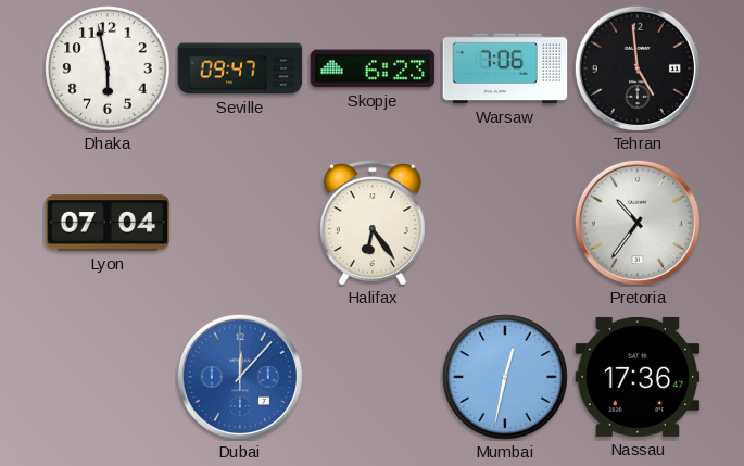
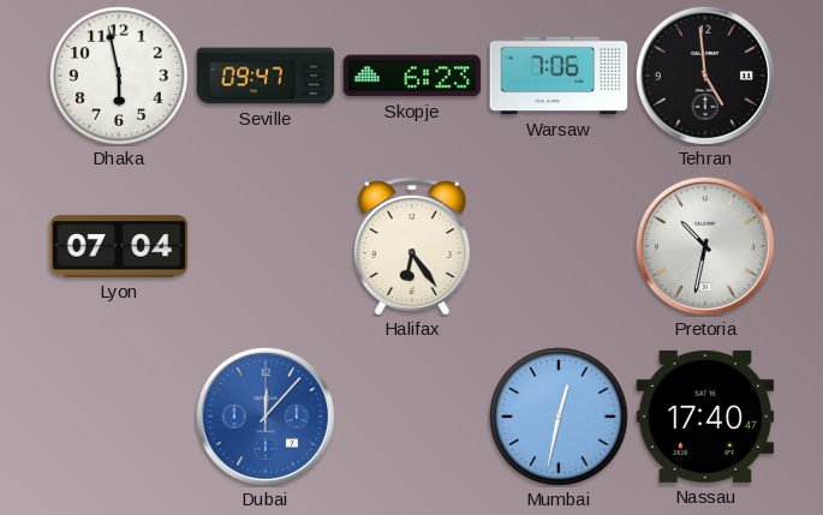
Pretoria: 10:36 -> 10:32 (705, 246)
Nassau: 17:36 -> 17:40 (705, 417)
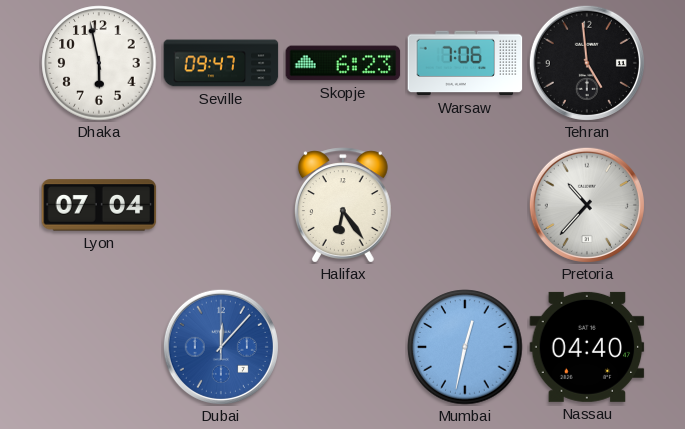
Pretoria: 10:32 -> 10:37 (587, 205)
Nassau: 17:40 -> 04:40 (587, 347)
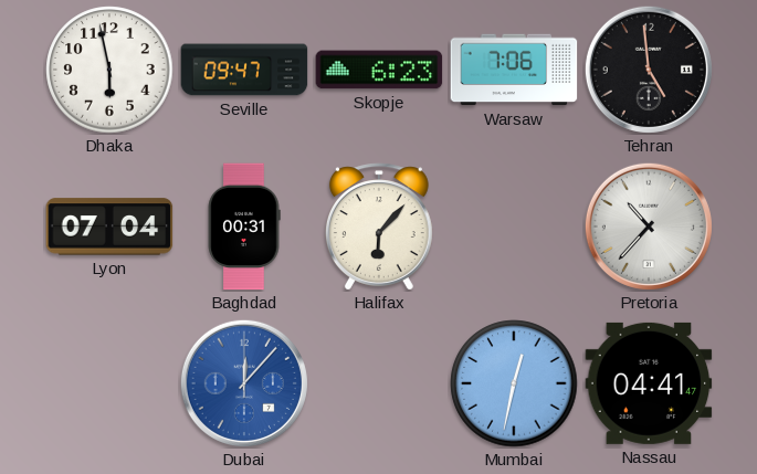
Baghdad: none -> 00:31 (244, 227)
Halifax: 6:24 -> 6:07 (379, 227)
Nassau: 04:40 -> 04:41 (649, 383)
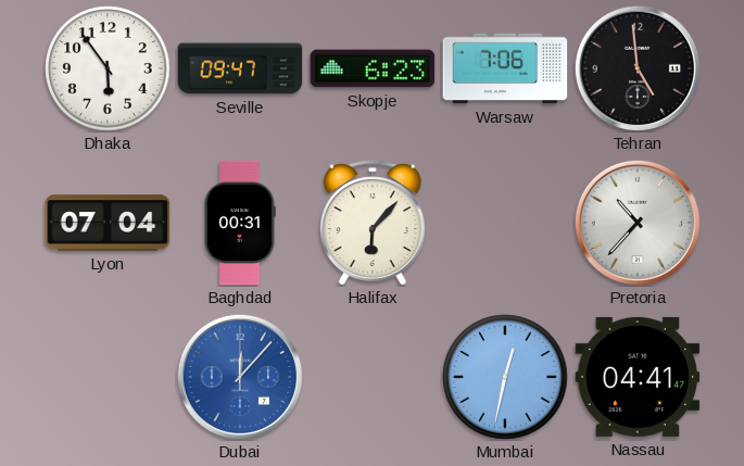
Dhaka: 5:58 -> 5:54 (108, 68)
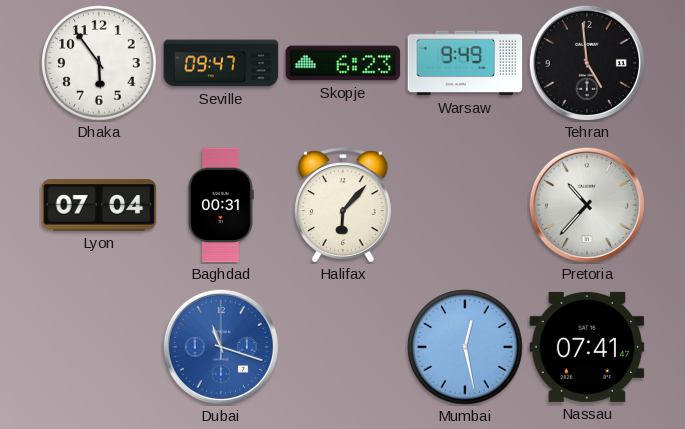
Warsaw: 7:06 -> 9:49 (465, 63)
Dubai: 12:07 -> 11:18 (221, 347)
Mumbai: 12:32 -> 12:28 (465, 347)
Nassau: 04:41 -> 07:41 (587, 347)
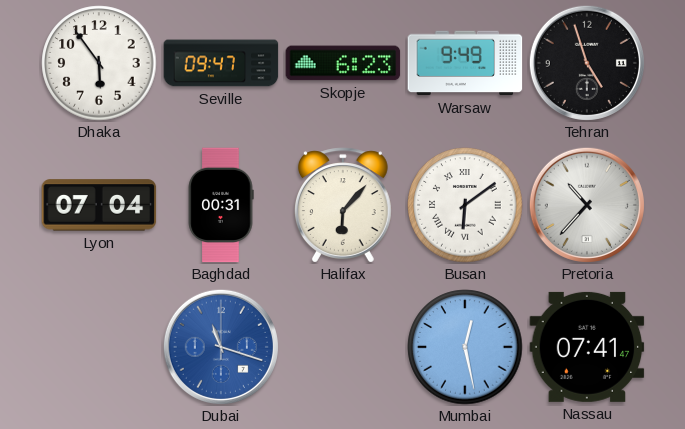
Tehran: 4:59 -> 4:57 (587, 63)
Busan: none -> 6:09 (465, 205)
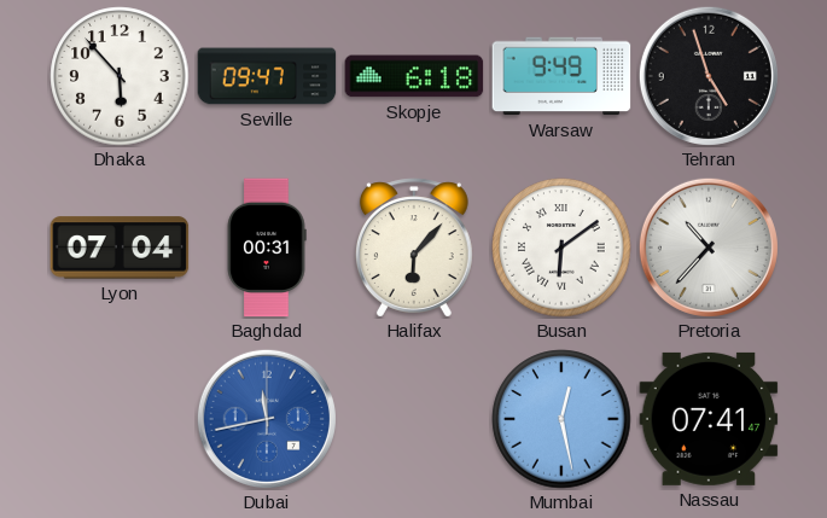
Dhaka: 5:54 -> 5:53 (120, 76)
Skopje: 6:23 -> 6:18 (414, 76)
Dubai: 11:18 -> 11:43 (267, 419)
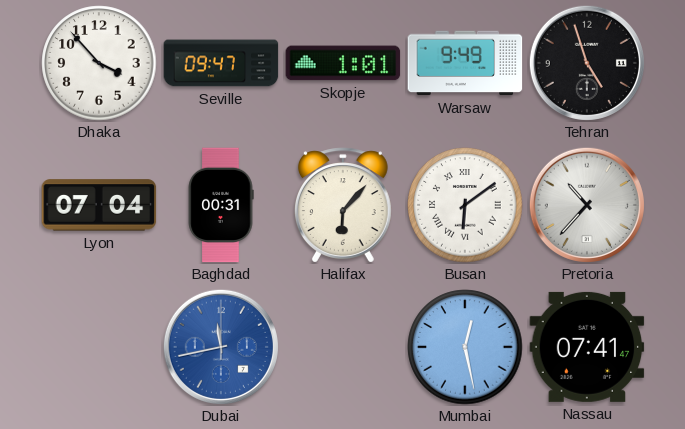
Dhaka: 5:53 -> 3:53 (99, 63)
Skopje: 6:18 -> 1:01 (343, 63)
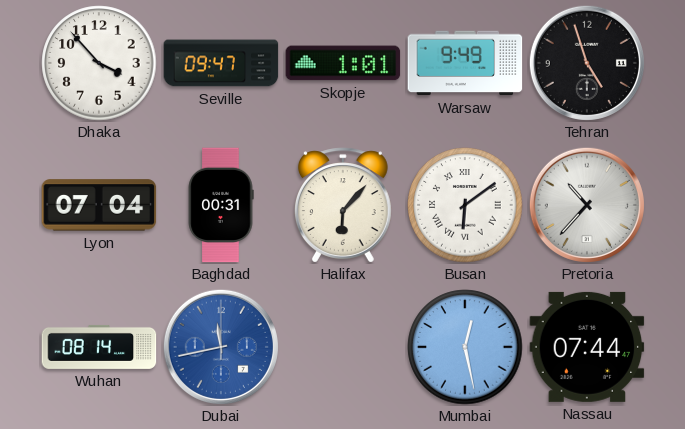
Wuhan: none -> 08:14 (99, 347)
Nassau: 07:41 -> 07:44 (587, 347)
